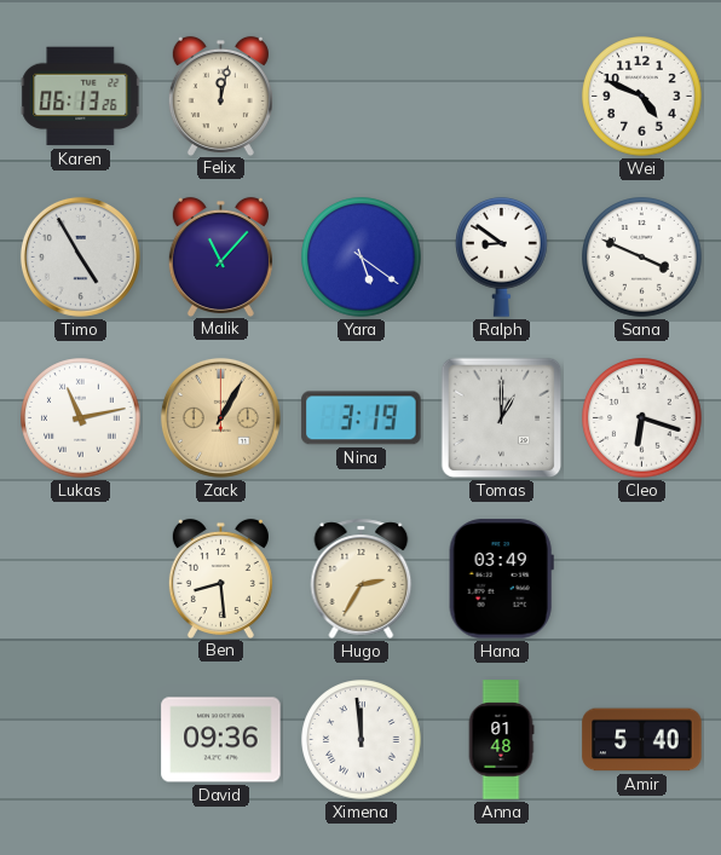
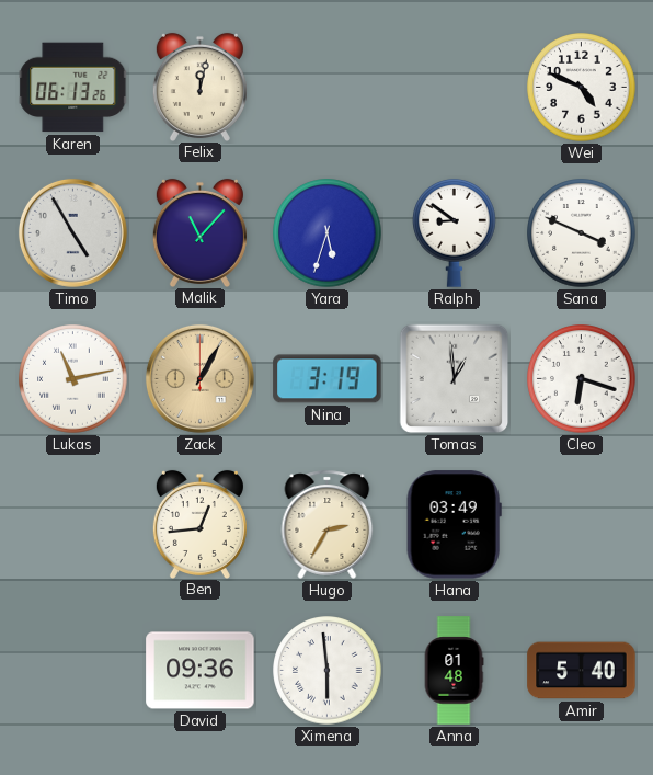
Yara: 5:21 -> 5:33 (328, 233)
Tomas: 1:00 -> 12:59 (455, 379)
Ben: 8:29 -> 12:44 (199, 524)
Ximena: 11:59 -> 5:59 (328, 671)
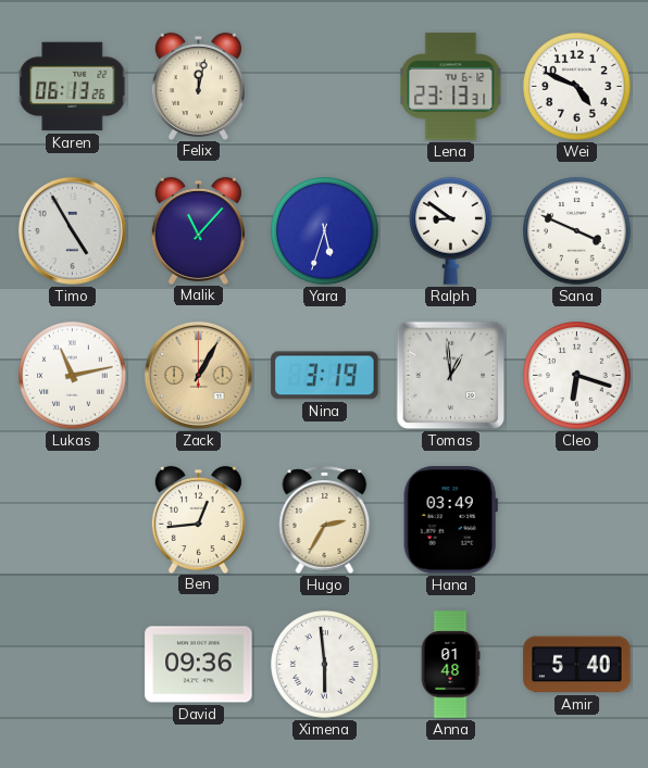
Lena: none -> 23:13 (451, 87)
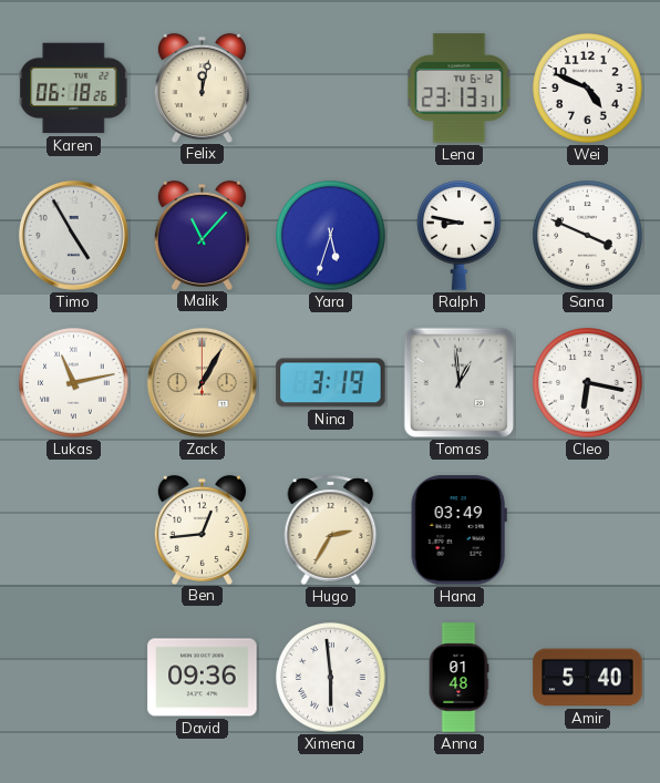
Karen: 06:13 -> 06:18 (74, 89)
Ralph: 8:51 -> 8:47 (460, 235)
Cleo: 6:18 -> 6:17 (588, 383)
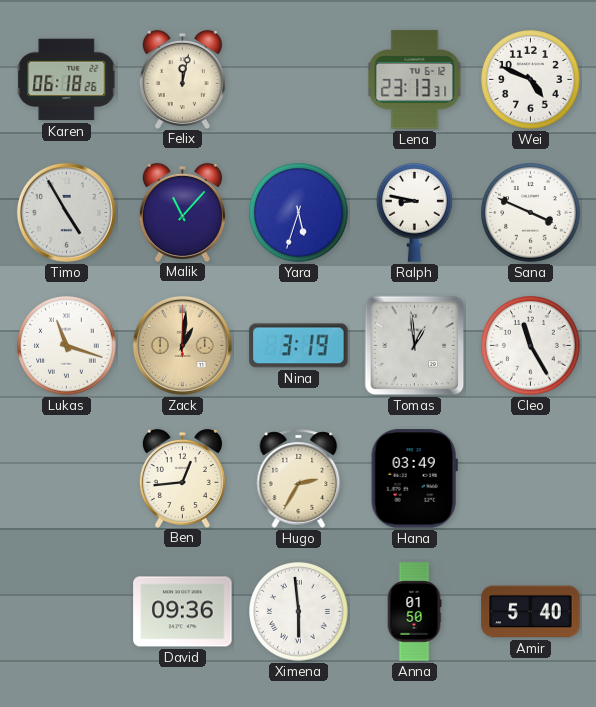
Lukas: 11:13 -> 11:18 (67, 346)
Zack: 1:05 -> 1:01 (182, 345)
Cleo: 6:17 -> 11:25 (531, 346)
Anna: 01:48 -> 01:50 (414, 612)
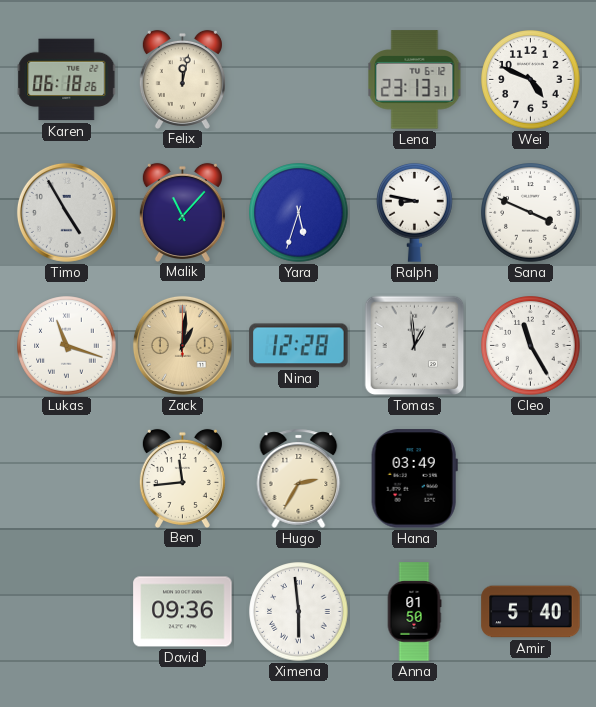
Nina: 3:19 -> 12:28 (299, 346)
Ben: 12:44 -> 11:44 (182, 478)
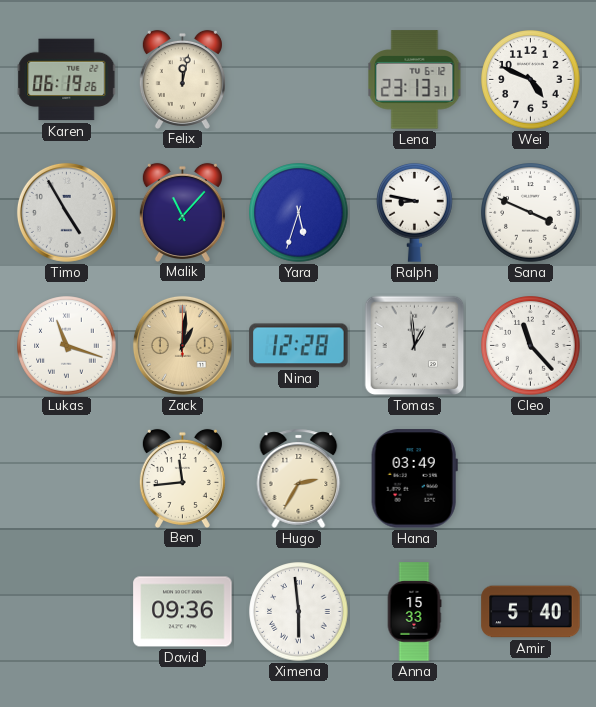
Karen: 06:18 -> 06:19 (67, 80)
Cleo: 11:25 -> 11:23 (531, 346)
Anna: 01:50 -> 15:33 (414, 612)
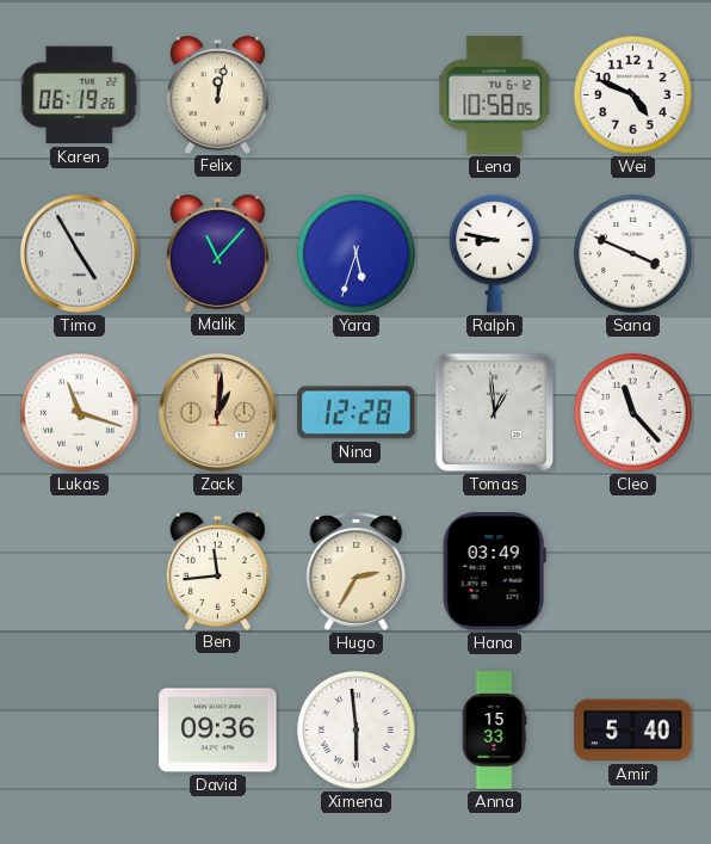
Lena: 23:13 -> 10:58 (495, 96)
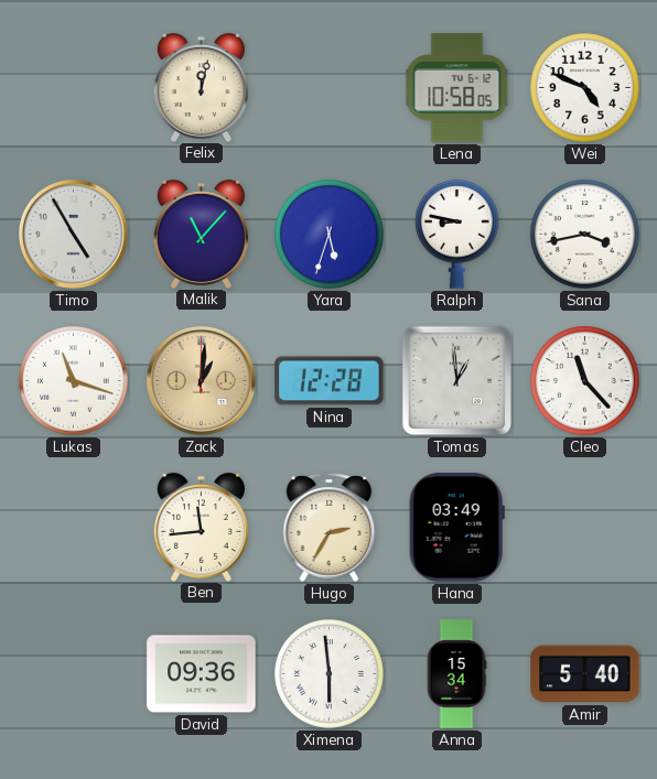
Karen: 06:19 -> none (80, 96)
Sana: 3:49 -> 3:43 (585, 235)
Anna: 15:33 -> 15:34 (456, 674)
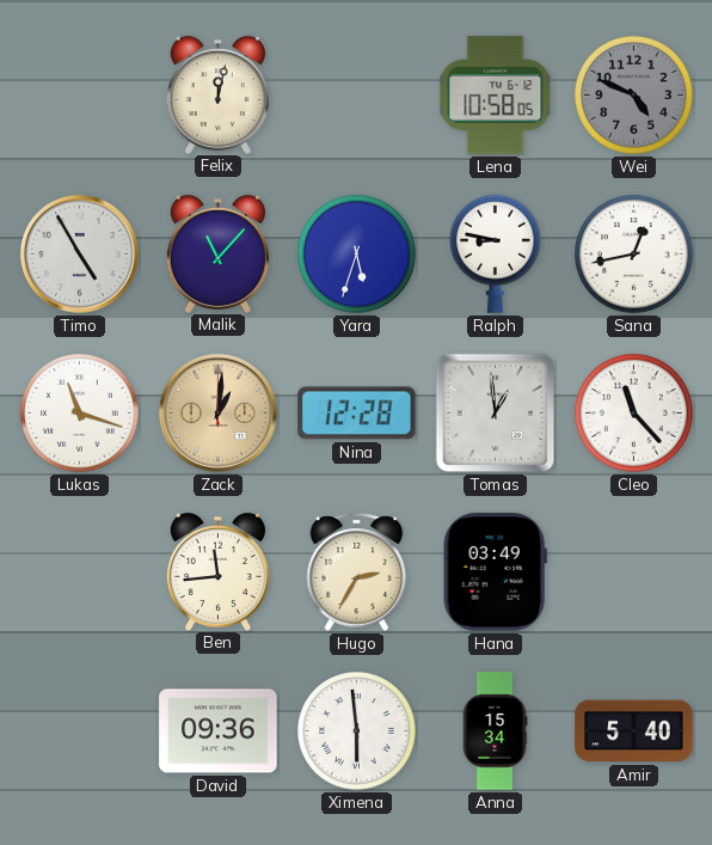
Wei dial: white -> grey (634, 96)
Sana: 3:43 -> 12:43 (634, 255)
